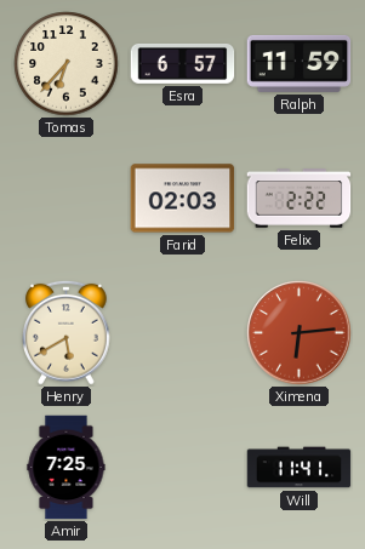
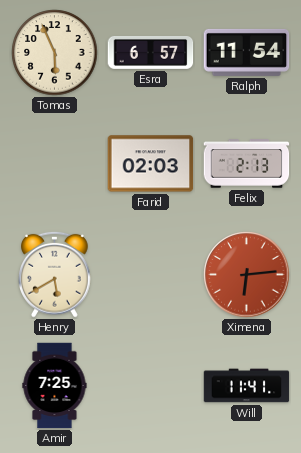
Tomas: 6:37 -> 5:56 (55, 53)
Ralph: 11:59 -> 11:54 (247, 52)
Felix: 2:22 -> 2:13 (247, 164)
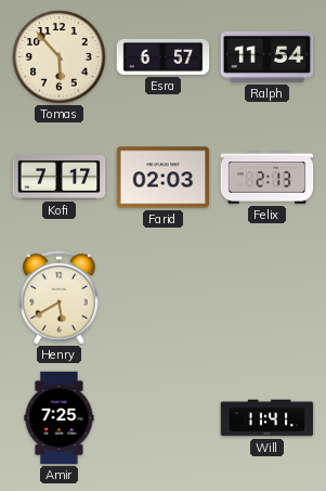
Tomas: 5:56 -> 5:53 (60, 57)
Kofi: none -> 7:17 (60, 178)
Ximena: 6:14 -> none (247, 275)
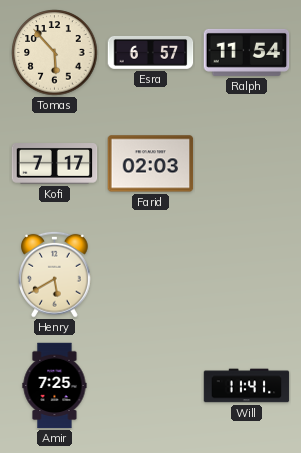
Felix: 2:13 -> none (268, 178)
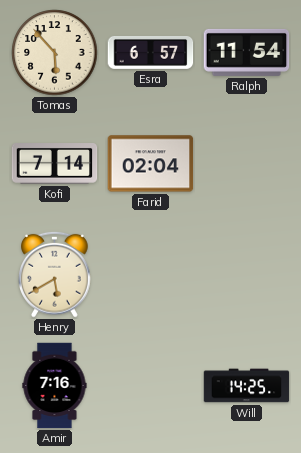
Kofi: 7:17 -> 7:14 (55, 164)
Farid: 02:03 -> 02:04 (151, 164)
Amir: 7:25 -> 7:16 (55, 386)
Will: 11:41 -> 14:25 (247, 386)
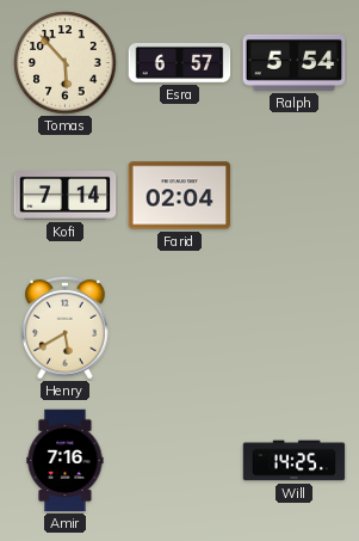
Ralph: 11:54 -> 5:54 (295, 62)
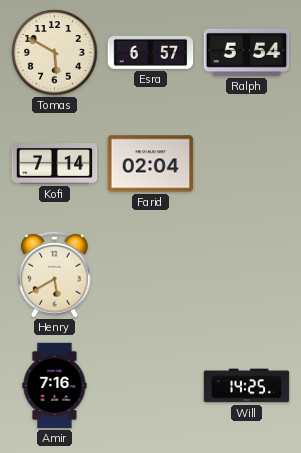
Tomas: 5:53 -> 5:50 (55, 53)
